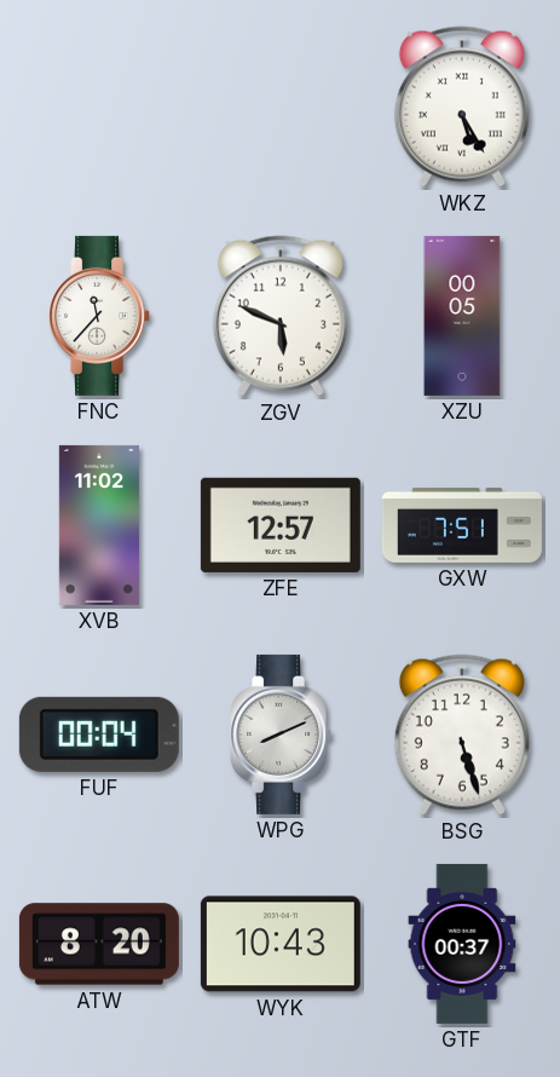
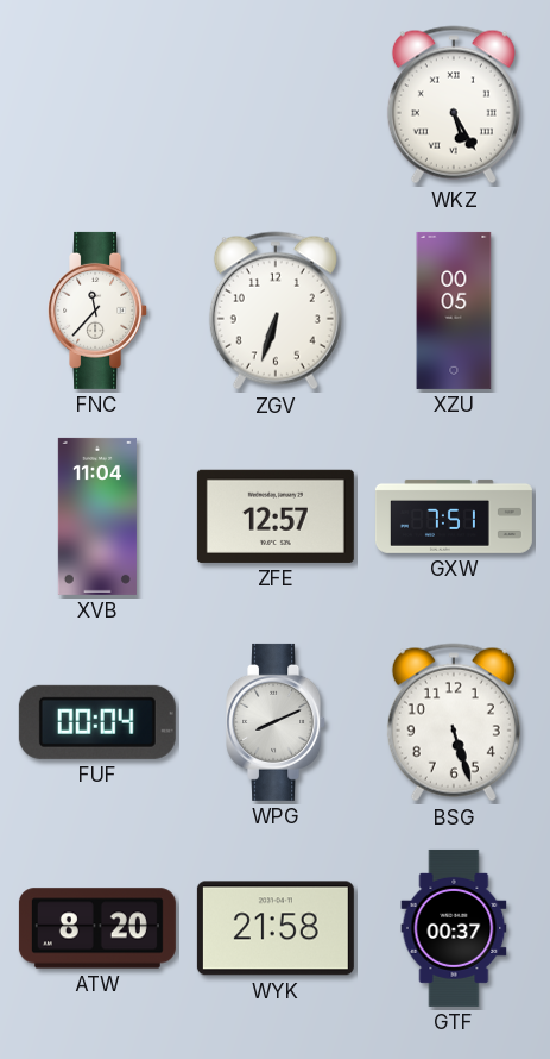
ZGV: 5:49 -> 6:33 (276, 311)
XVB: 11:02 -> 11:04 (97, 516)
WYK: 10:43 -> 21:58 (276, 928)
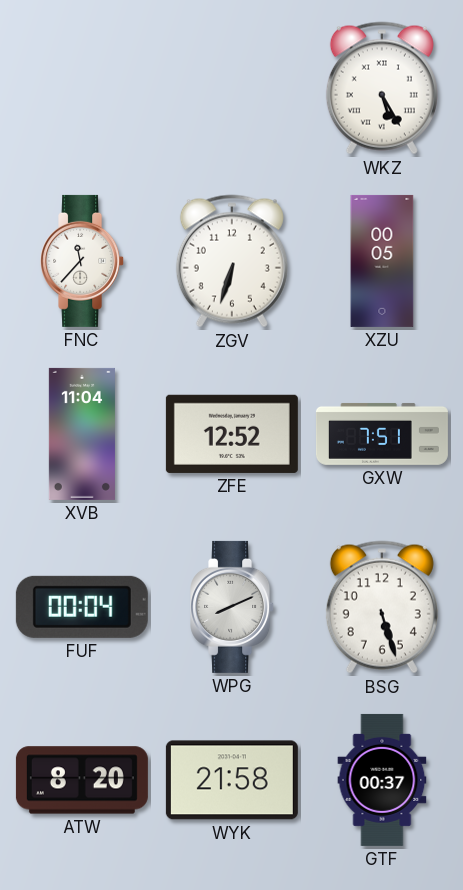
ZFE: 12:57 -> 12:52 (232, 434)
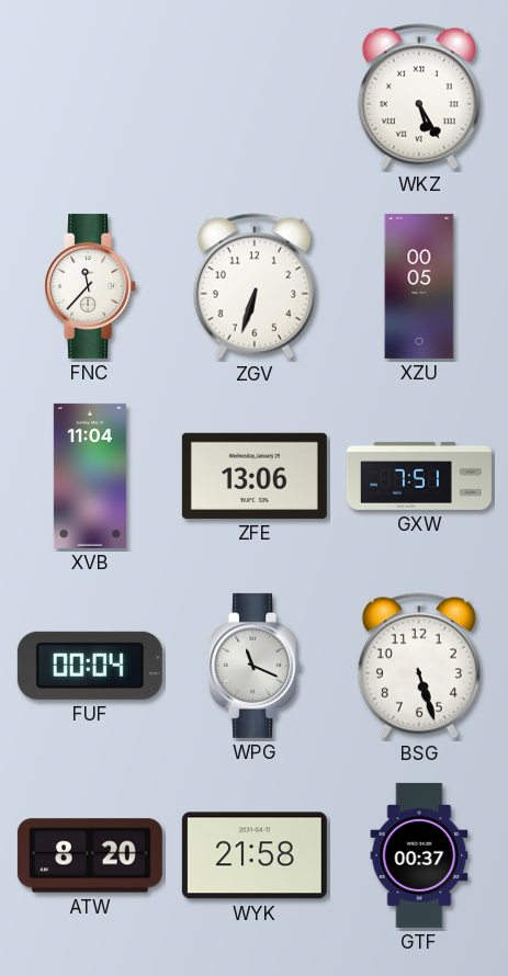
ZFE: 12:52 -> 13:06 (255, 476)
WPG: 8:11 -> 11:19 (256, 666)
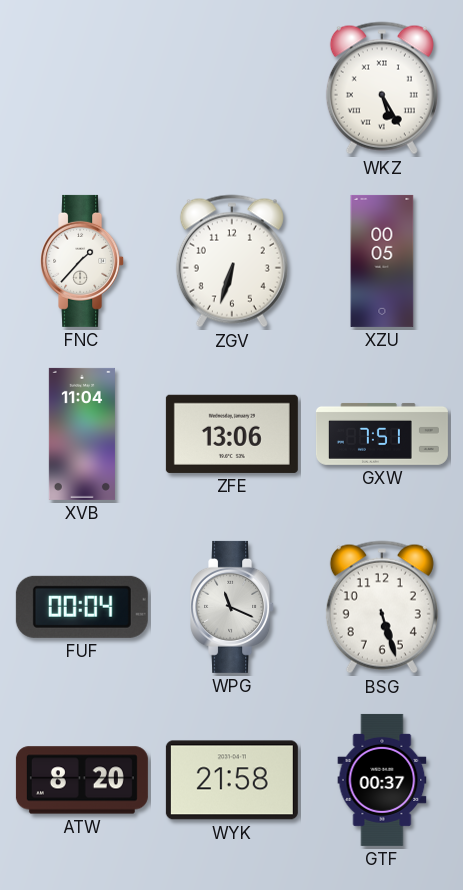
FNC: 11:37 -> 1:37 (83, 261)
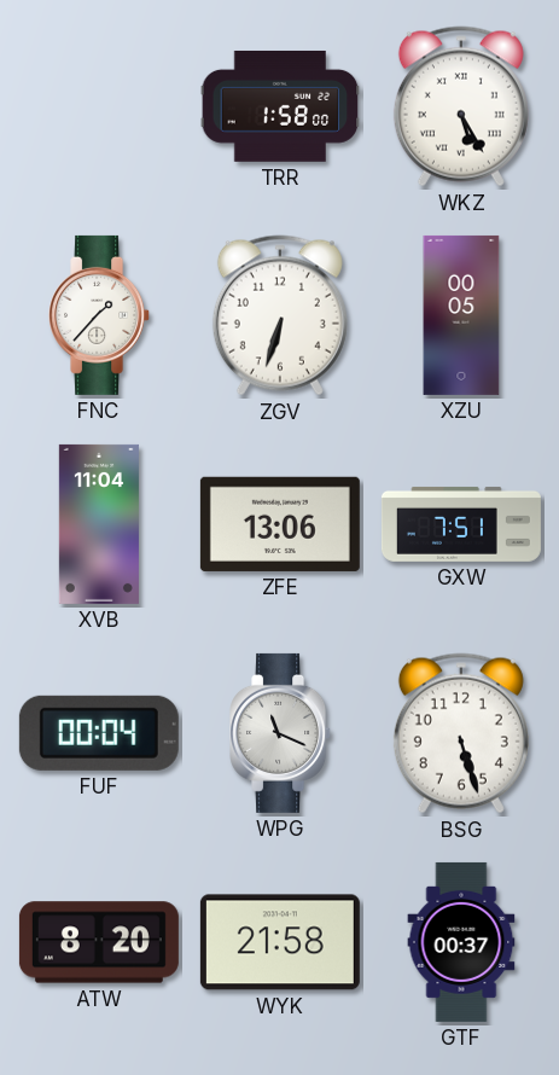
TRR: none -> 1:58 (280, 106)
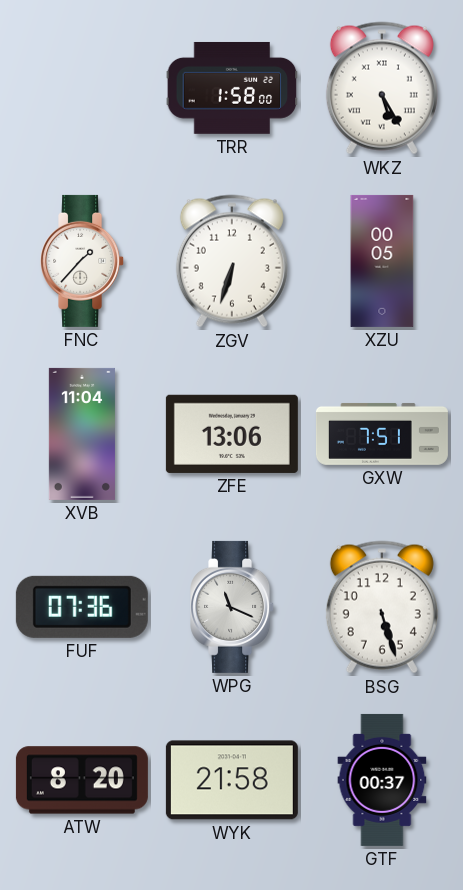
FUF: 00:04 -> 07:36 (82, 607)
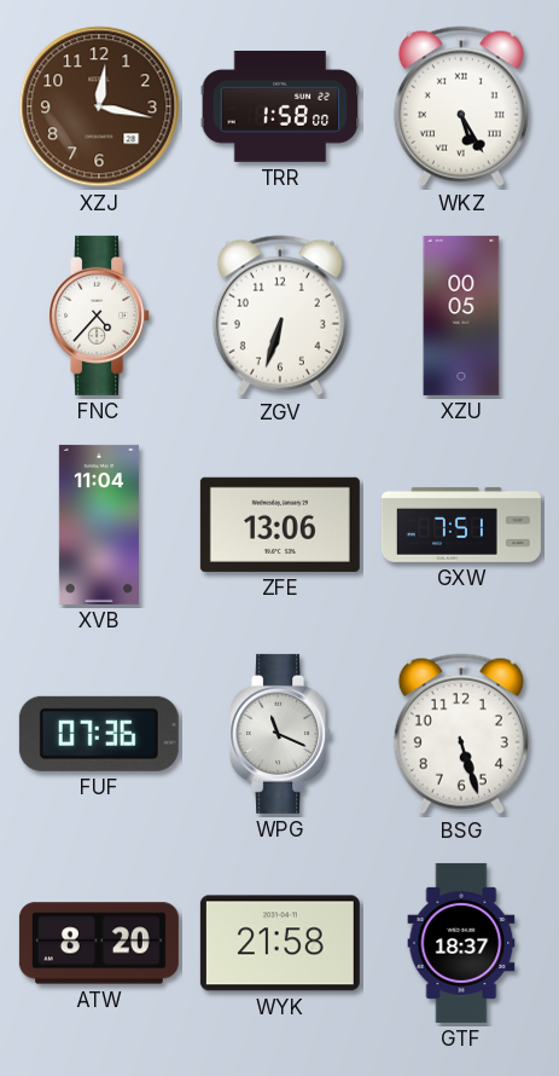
XZJ: none -> 12:17 (99, 106)
FNC: 1:37 -> 4:37 (100, 316)
GTF: 00:37 -> 18:37 (461, 943)
